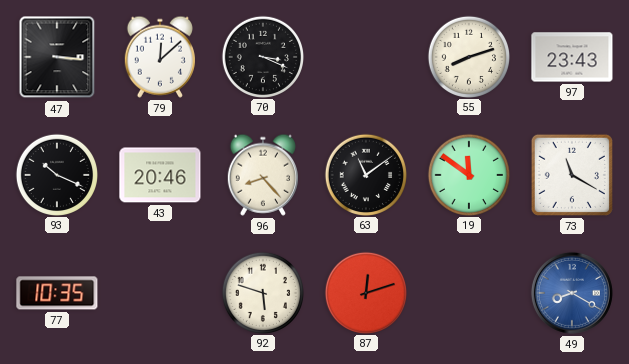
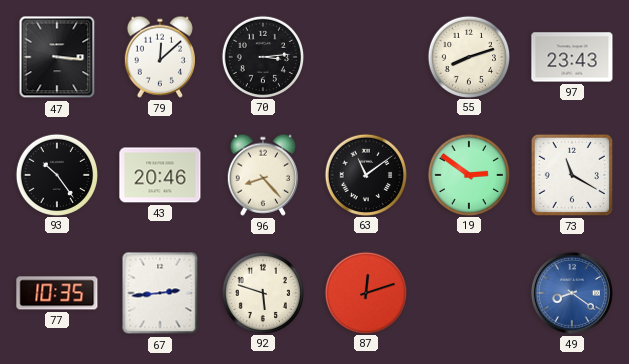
70: 3:19 -> 3:14 (262, 56)
93: 10:19 -> 10:24 (56, 174)
19: 11:51 -> 2:51 (468, 174)
67: none -> 2:44 (160, 293)
49: 8:20 -> 8:21 (572, 293)
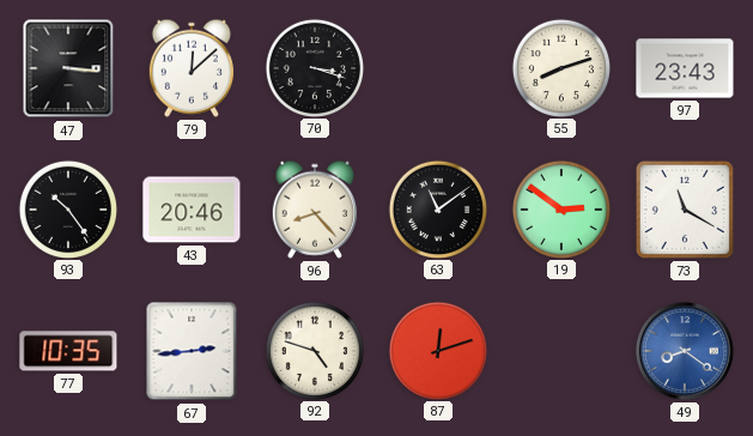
70: 3:14 -> 3:18 (314, 67)
92: 5:48 -> 4:48 (314, 350)
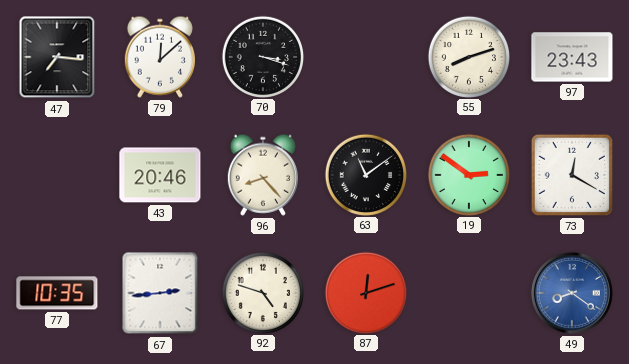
47: 3:16 -> 7:16 (57, 57)
93: 10:24 -> none (67, 208)
73: 11:20 -> 12:20 (572, 175)
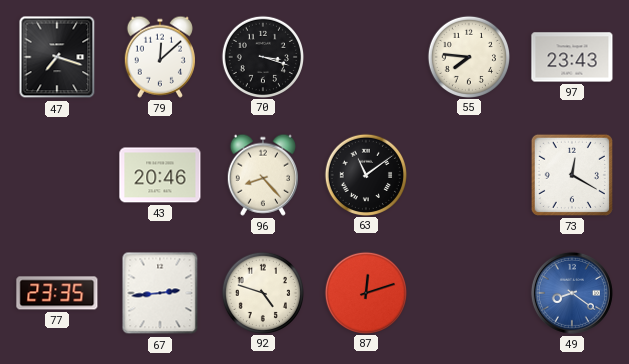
47: 7:16 -> 7:18 (57, 57)
55: 8:12 -> 7:46 (468, 56)
19: 2:51 -> none (468, 174)
77: 10:35 -> 23:35 (57, 293)
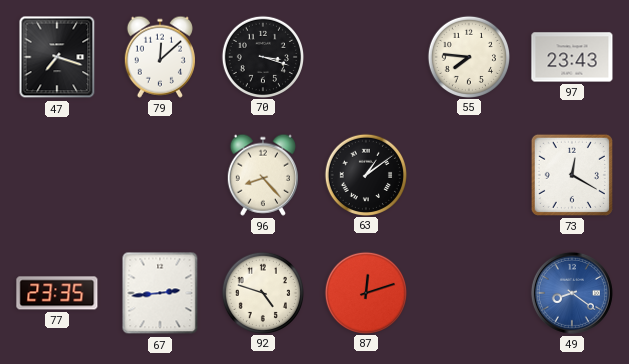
43: 20:46 -> none (160, 175)
63: 11:09 -> 1:09 (365, 174)
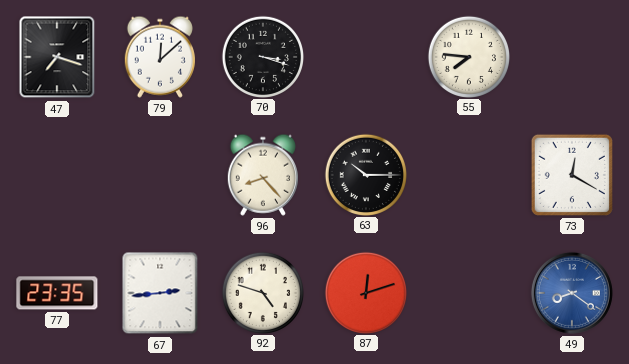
97: 23:43 -> none (572, 57)
63: 1:09 -> 10:15 (365, 174)
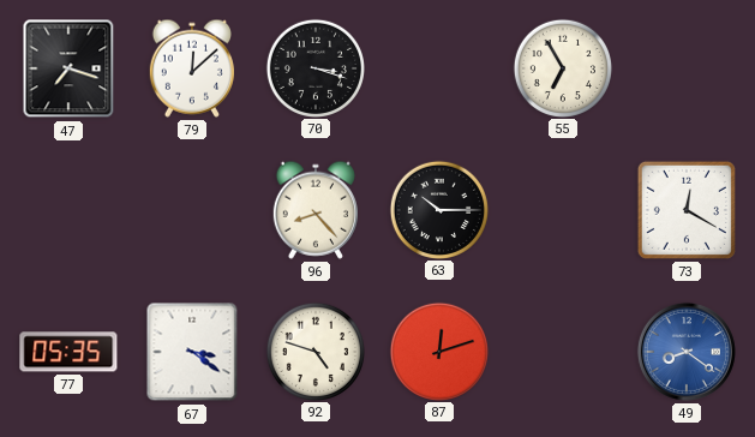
55: 7:46 -> 6:55 (562, 67)
77: 23:35 -> 05:35 (68, 352)
67: 2:44 -> 3:21 (192, 352)
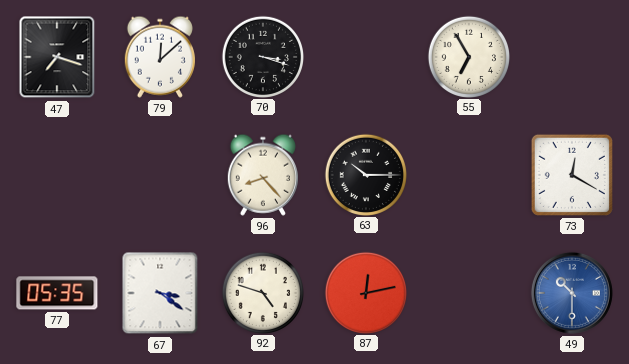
87: 12:12 -> 12:13 (365, 292)
49: 8:21 -> 10:30 (572, 293)
